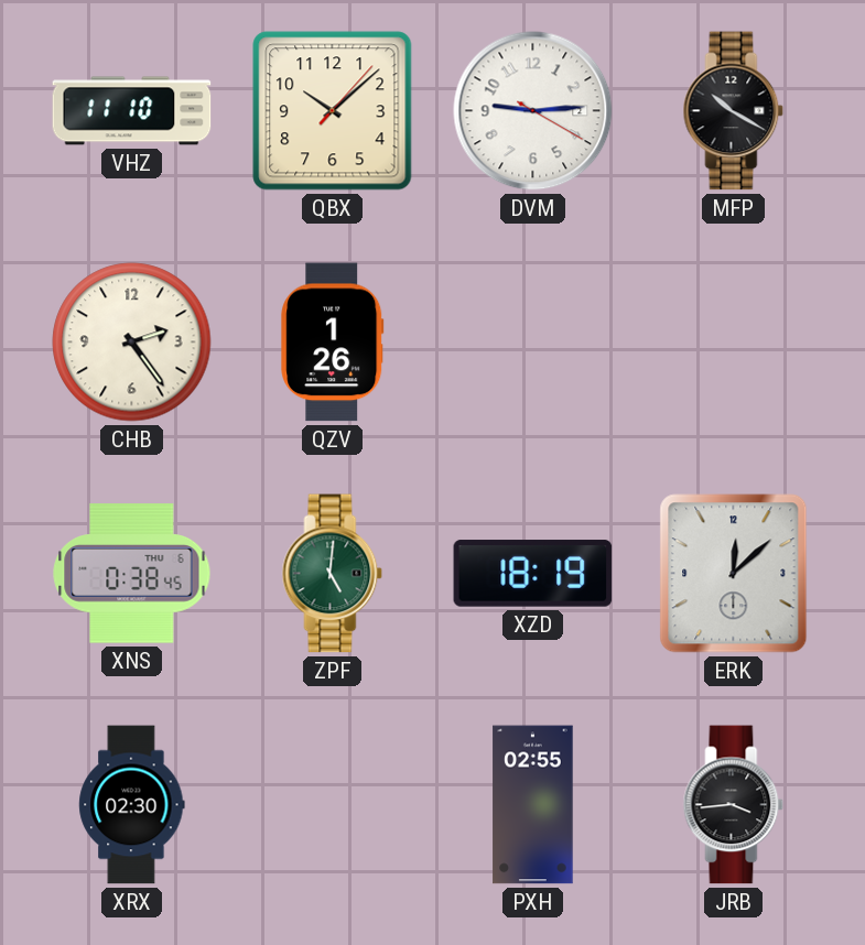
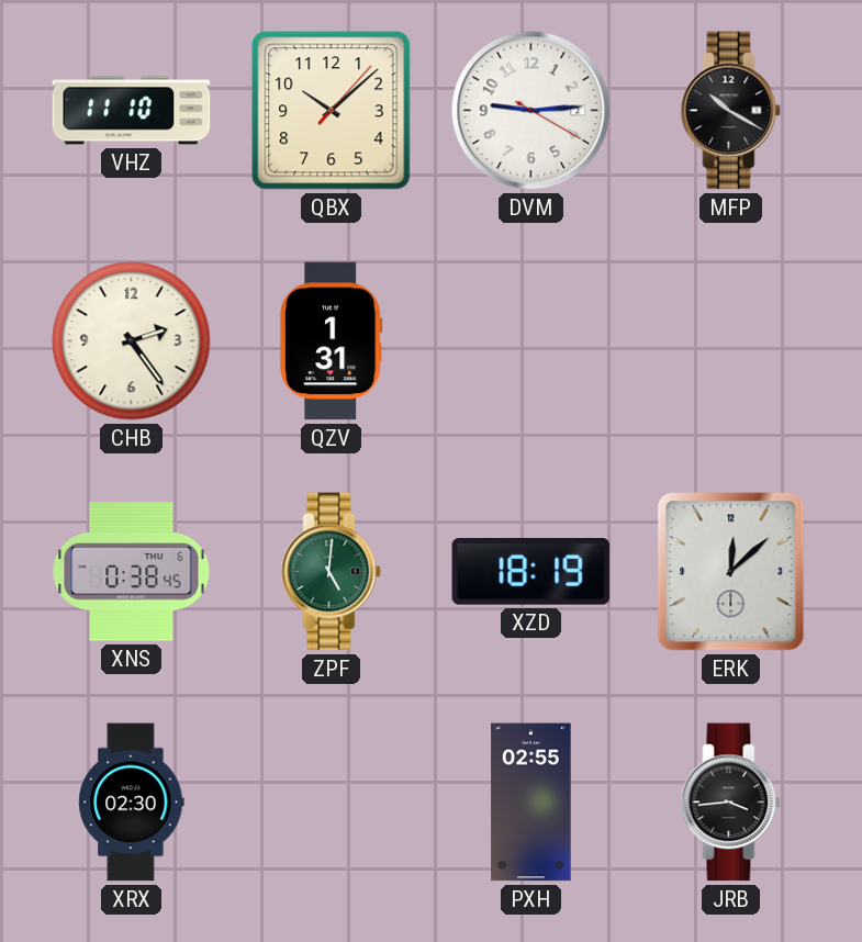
QZV: 1:26 -> 1:31 (332, 341)
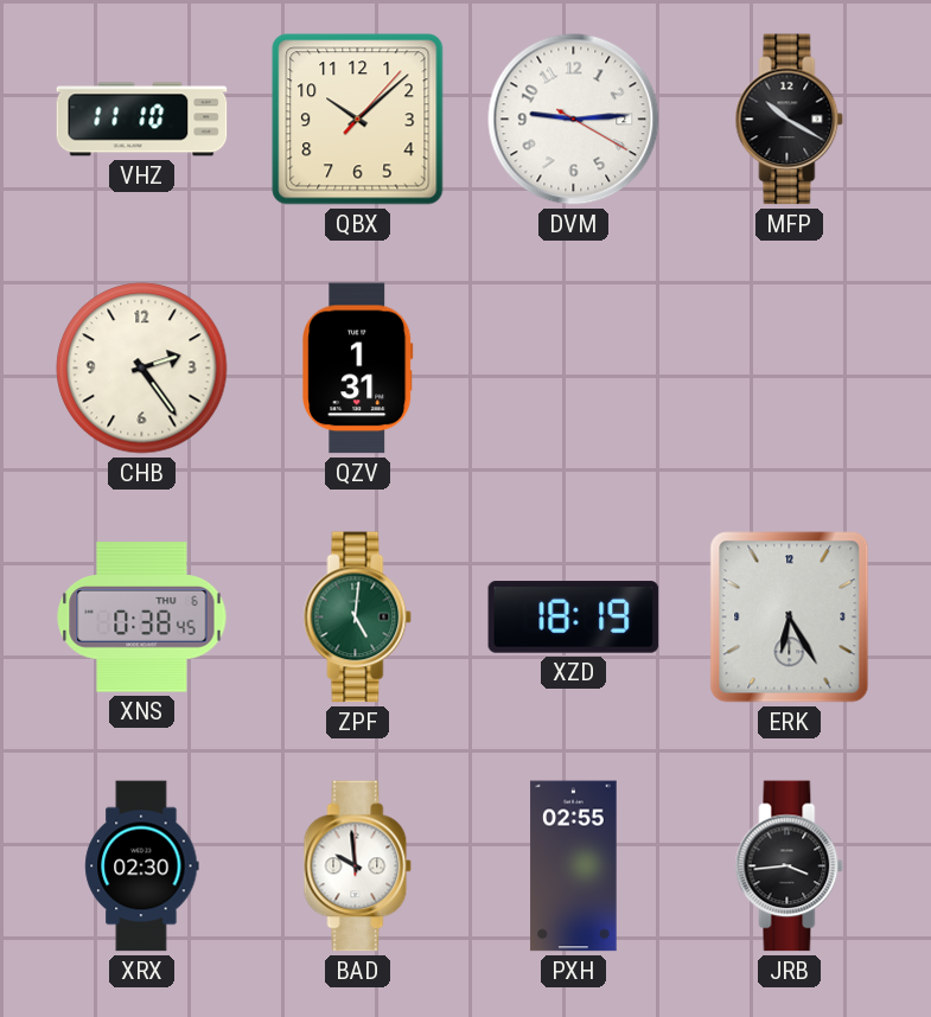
ERK: 12:08 -> 6:25 (790, 618)
BAD: none -> 9:59 (358, 866)
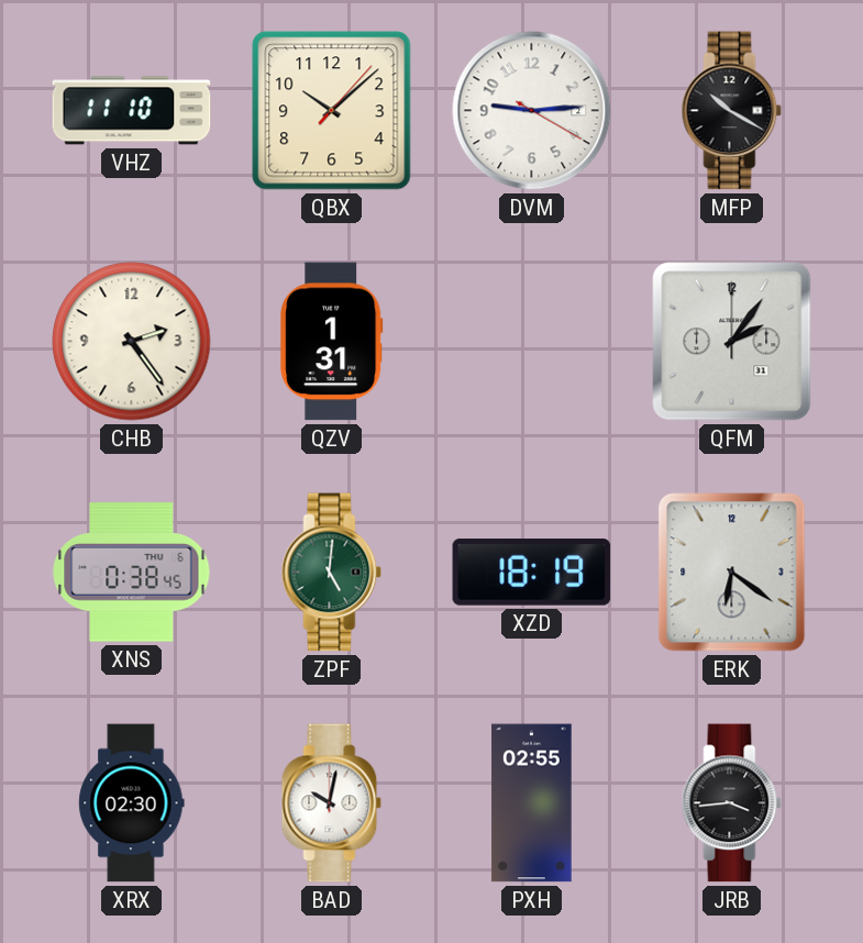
QFM: none -> 2:06 (732, 342)
ERK: 6:25 -> 6:21 (732, 573)
BAD: 9:59 -> 10:02 (332, 803)
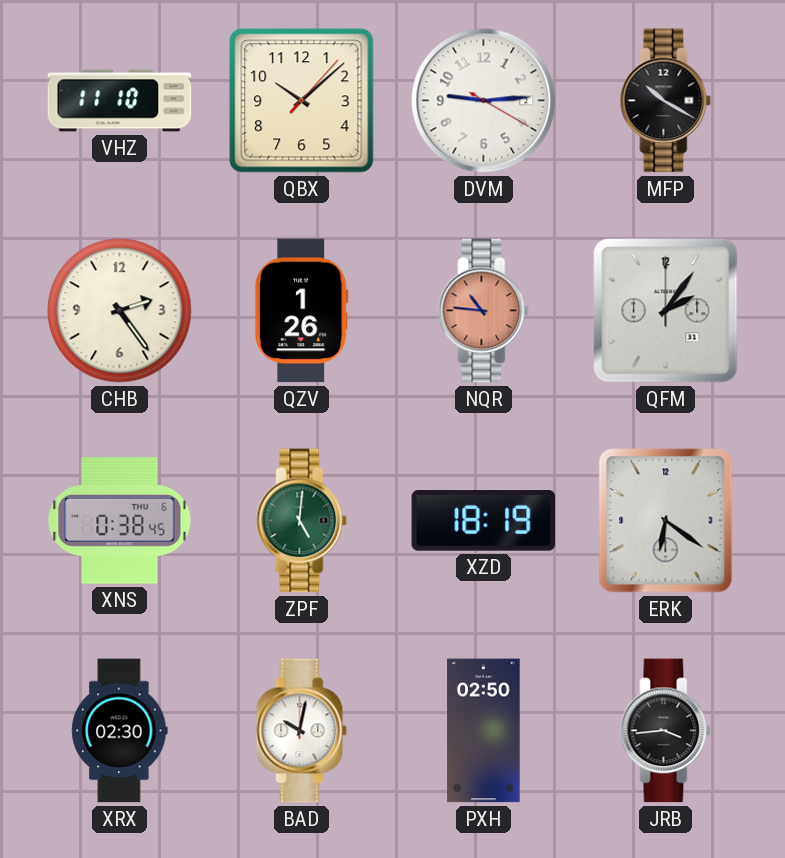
QZV: 1:31 -> 1:26 (302, 311)
NQR: none -> 10:46 (484, 311)
PXH: 02:55 -> 02:50 (484, 731)
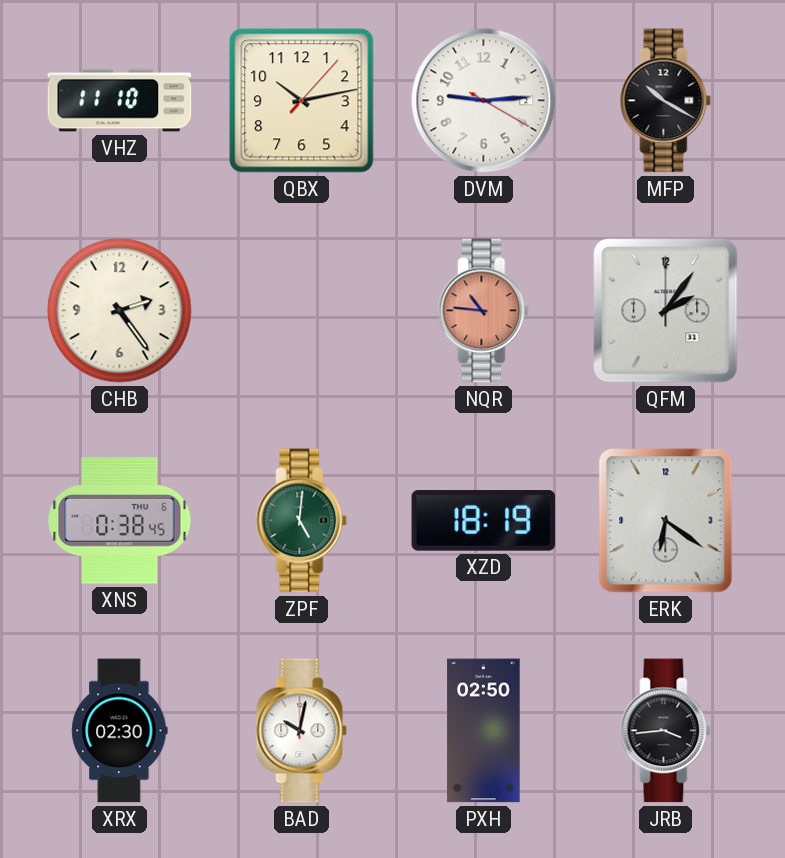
QBX: 10:08 -> 10:13 (302, 101)
QZV: 1:26 -> none (302, 311)
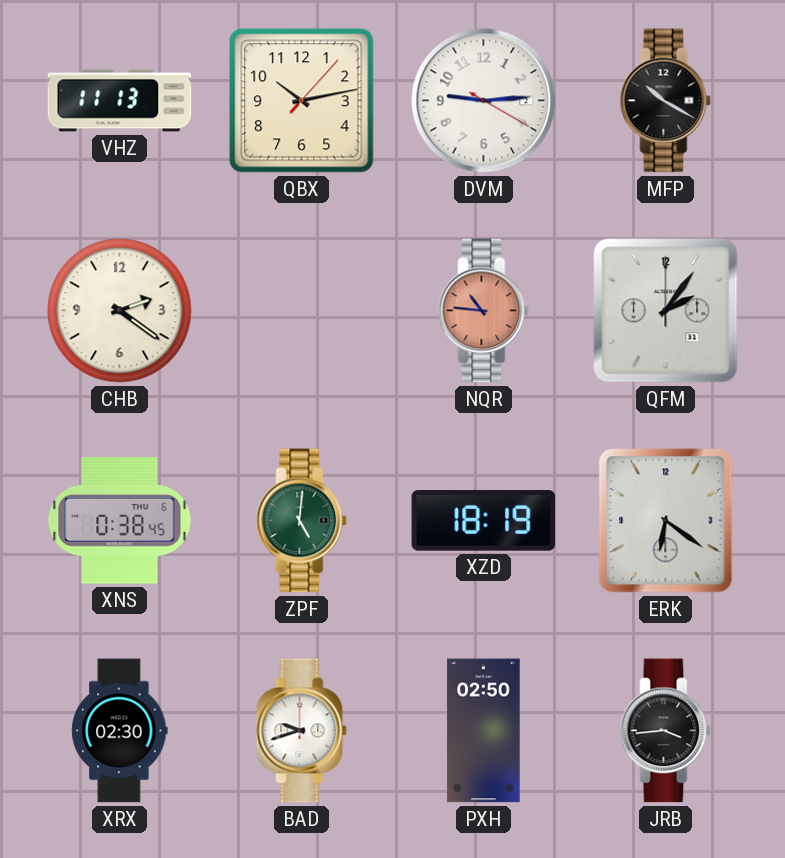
VHZ: 11:10 -> 11:13 (120, 101)
CHB: 2:24 -> 2:21 (120, 311)
BAD: 10:02 -> 9:42 (302, 731)
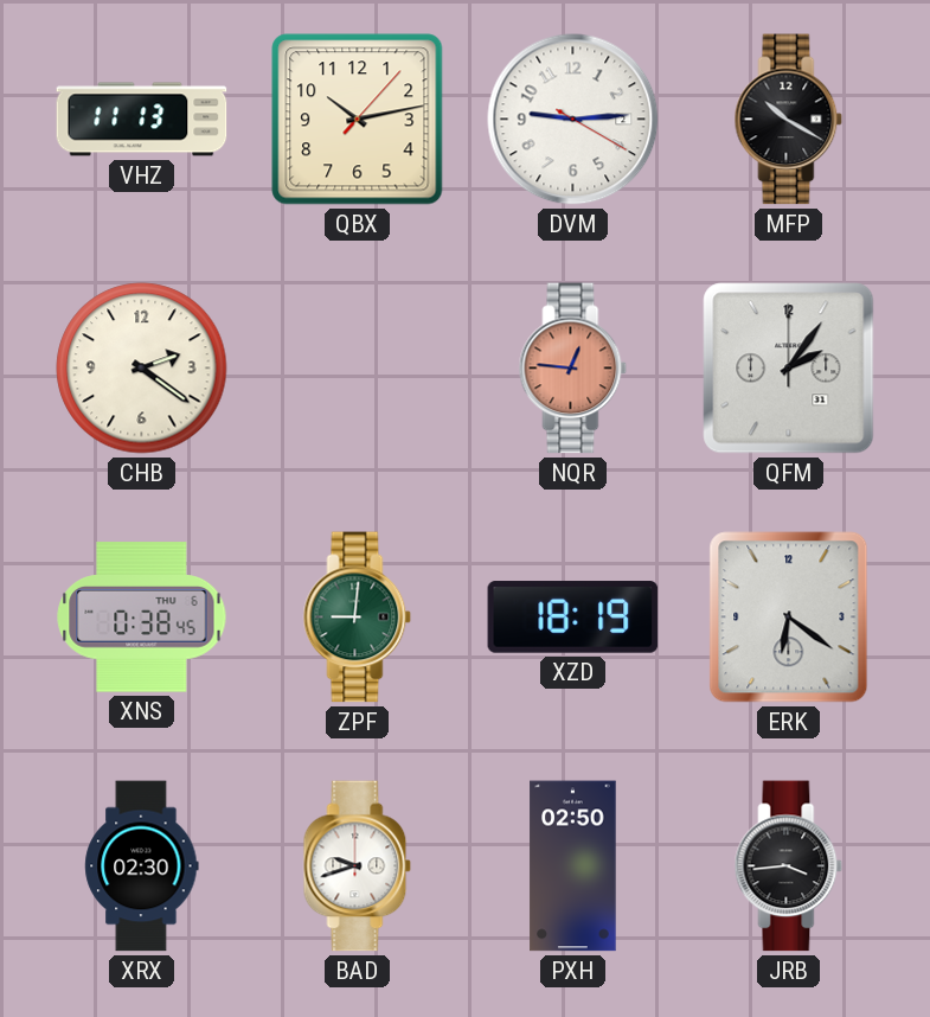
NQR: 10:46 -> 12:46 (573, 369)
ZPF: 5:01 -> 9:01 (358, 618)
